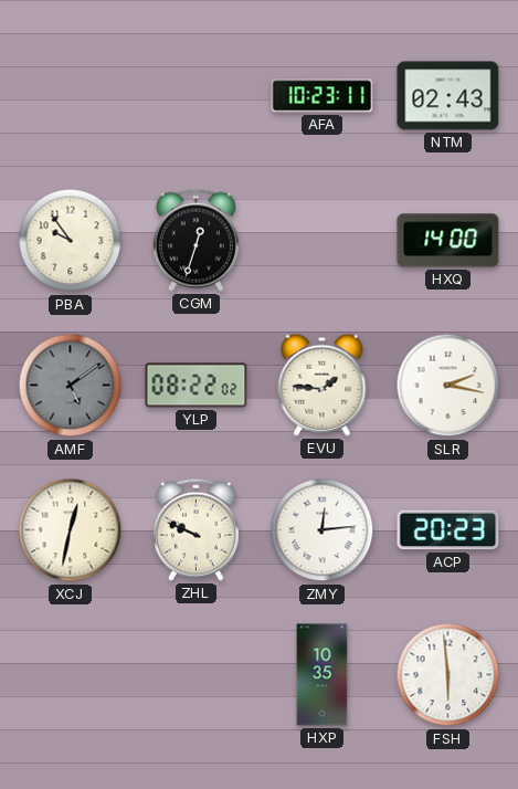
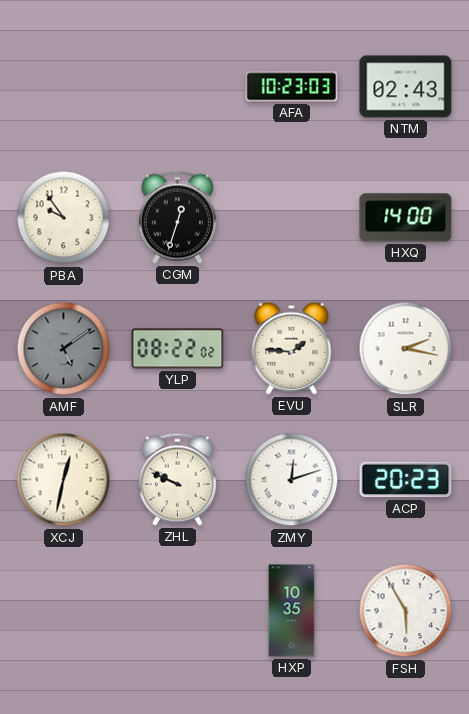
AFA: 10:23:11 -> 10:23:03 (292, 87)
ZMY: 12:14 -> 12:12 (292, 480)
FSH: 5:59 -> 5:55 (406, 611)
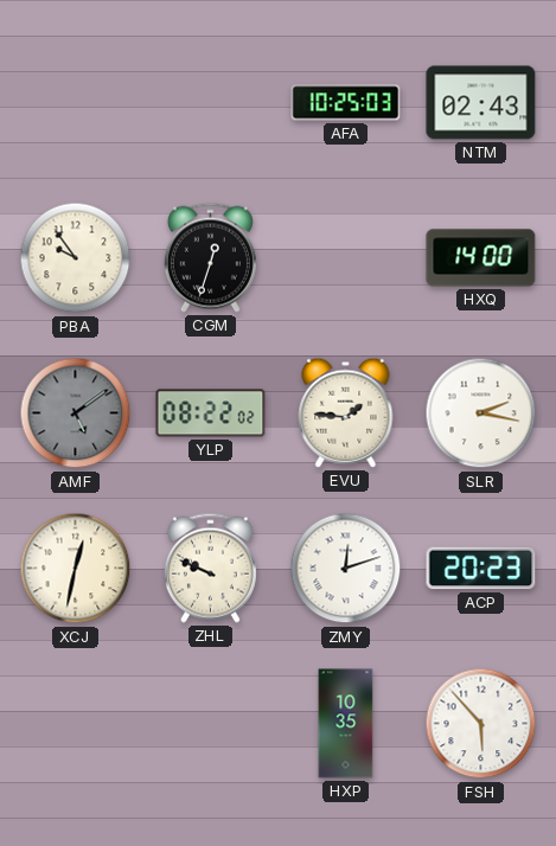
AFA: 10:23 -> 10:25 (346, 103)
FSH: 5:55 -> 5:53 (481, 724)
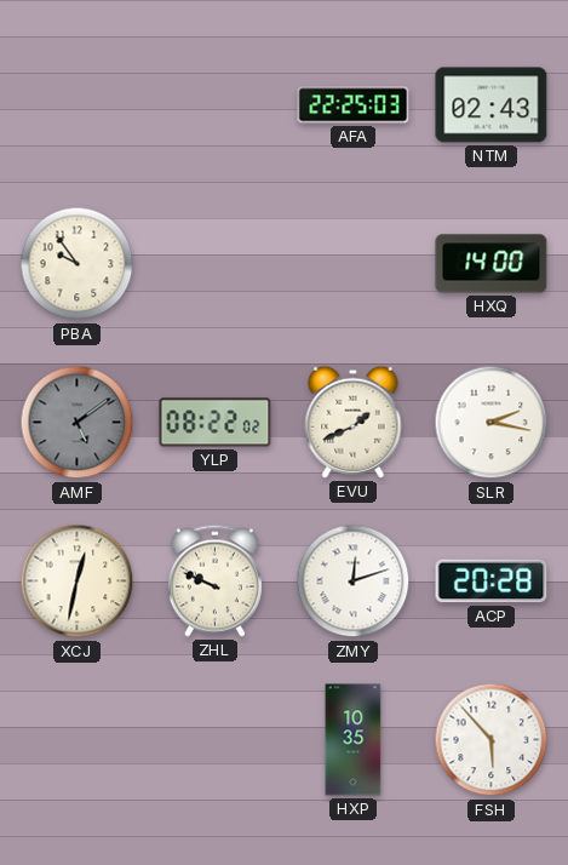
AFA: 10:25 -> 22:25 (354, 105)
CGM: 12:33 -> none (210, 257)
EVU: 1:46 -> 1:41 (354, 422)
ACP: 20:23 -> 20:28 (492, 582)
